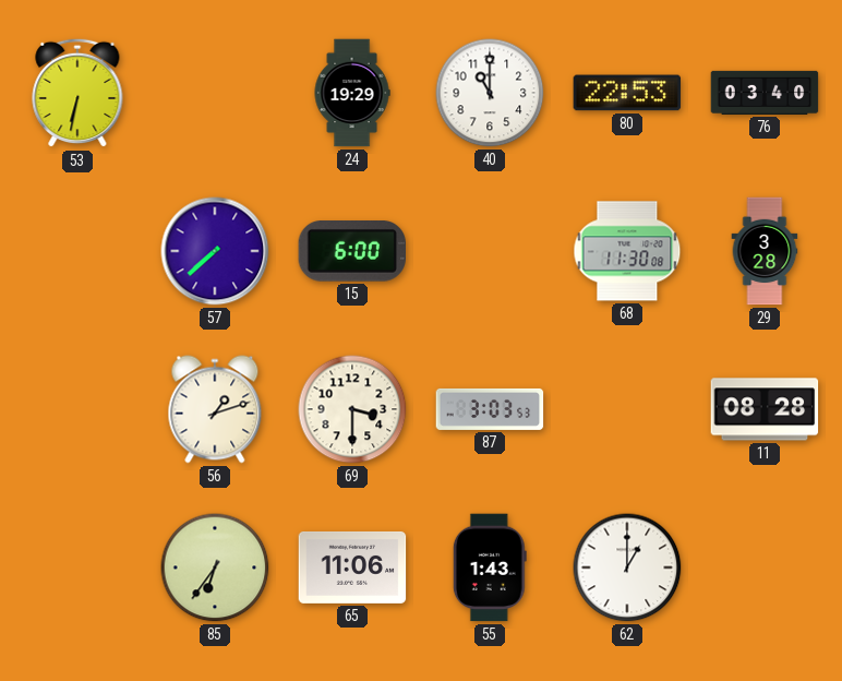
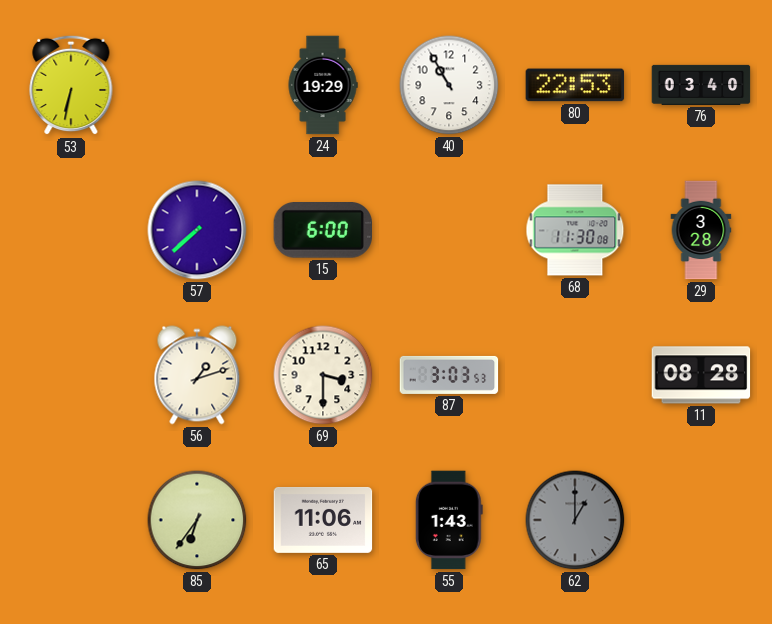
40: 11:00 -> 10:55 (449, 85)
62 dial: white -> grey (575, 520)
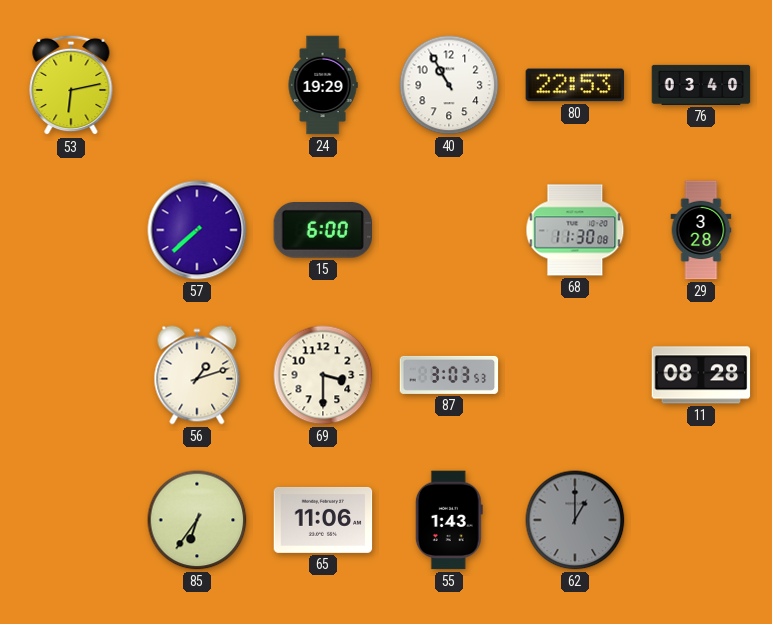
53: 6:32 -> 6:13 (71, 85)
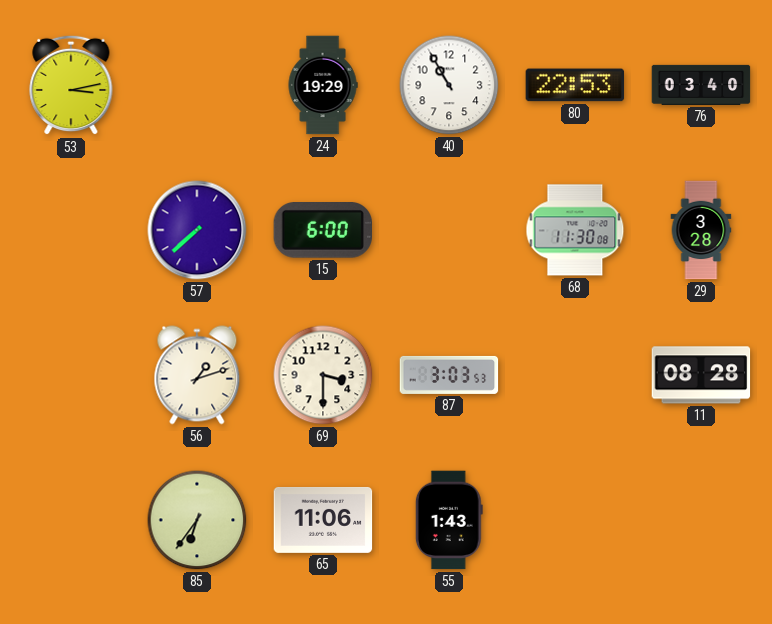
53: 6:13 -> 3:13 (71, 85)
62: 1:00 -> none (575, 520)
